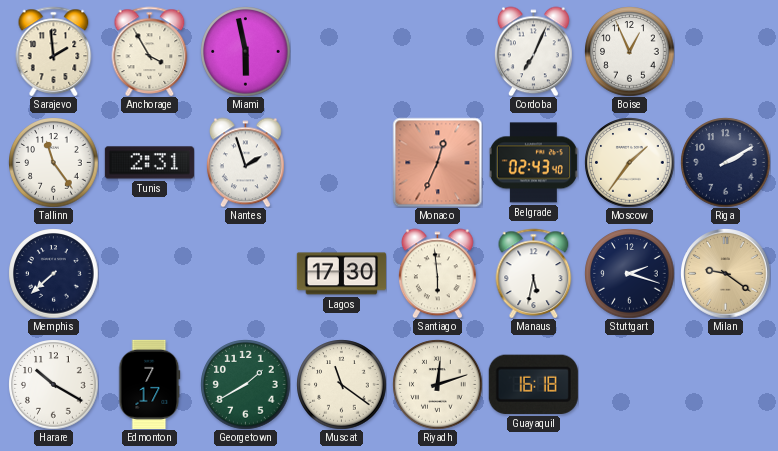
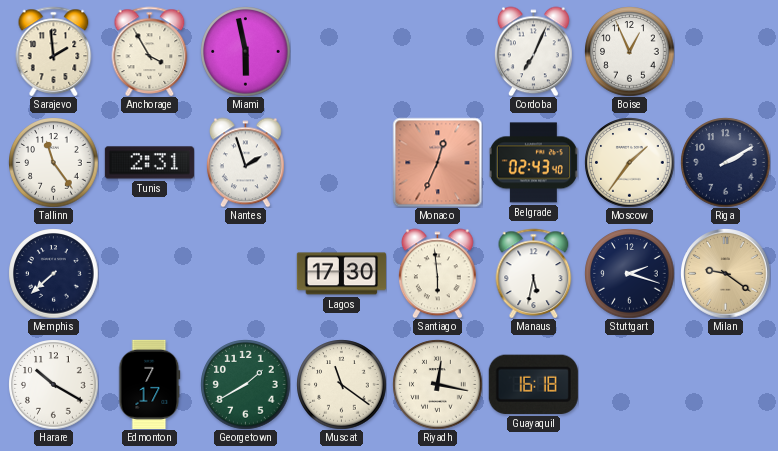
Riyadh: 12:12 -> 12:17 (437, 384)
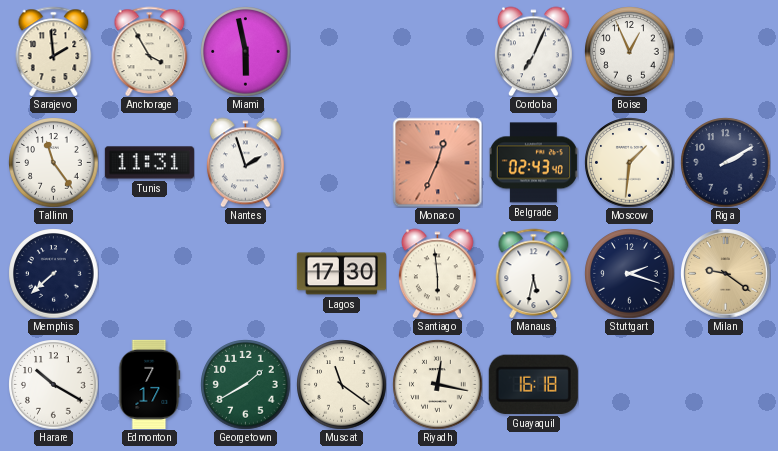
Tunis: 2:31 -> 11:31 (149, 163)
Moscow: 1:36 -> 1:31 (629, 162)
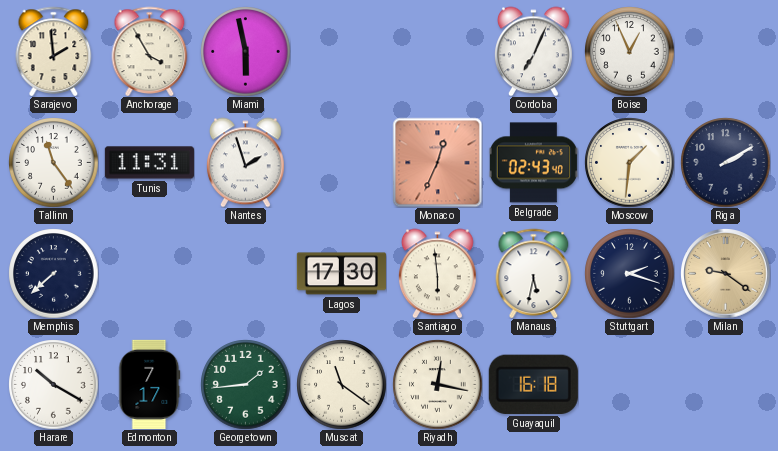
Georgetown: 1:40 -> 1:44 (245, 384)
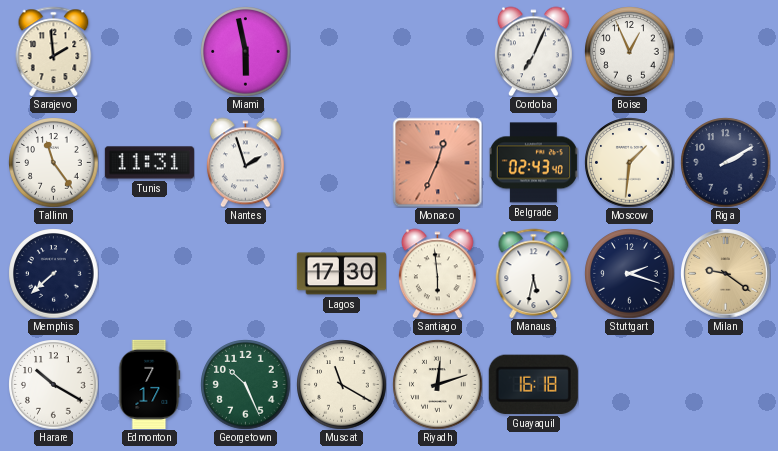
Anchorage: 3:55 -> none (150, 51)
Georgetown: 1:44 -> 10:26 (245, 384)
Muscat: 11:21 -> 11:20 (341, 384)
Riyadh: 12:17 -> 12:12 (437, 384)
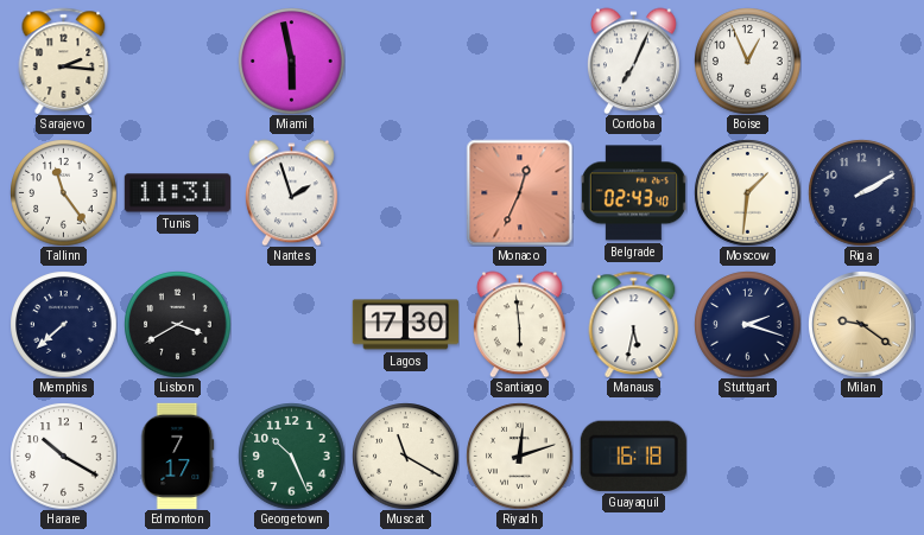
Sarajevo: 1:59 -> 2:16 (64, 60)
Lisbon: none -> 3:40 (177, 324)
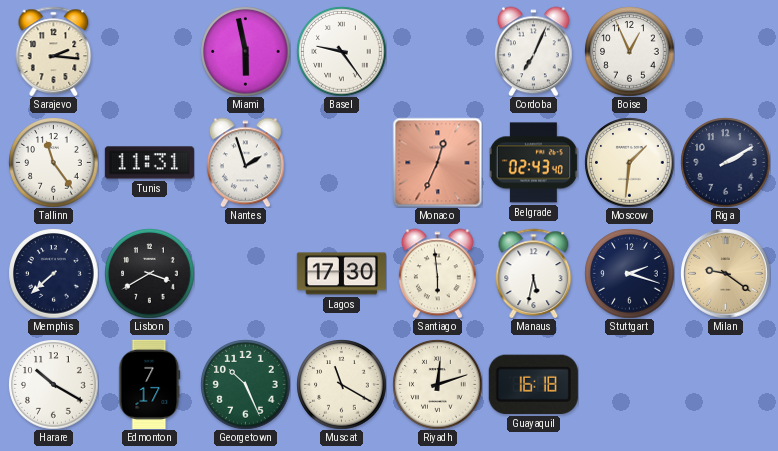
Basel: none -> 9:24 (341, 51)
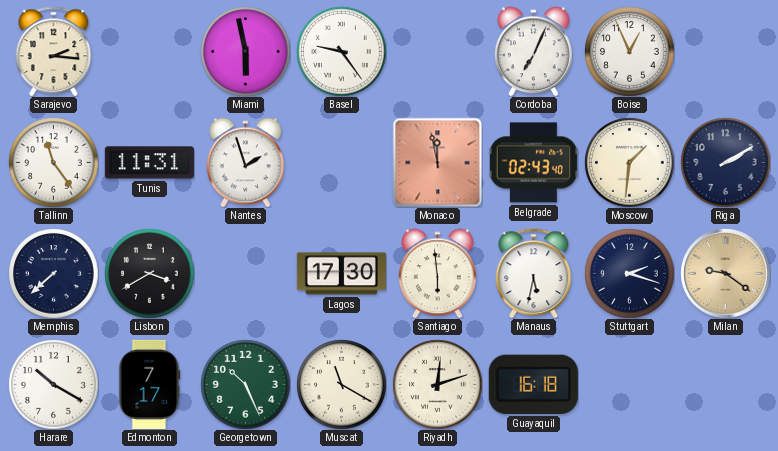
Monaco: 12:34 -> 11:58 (437, 162)
